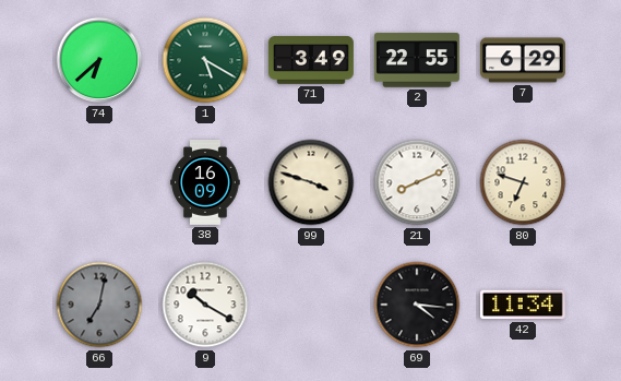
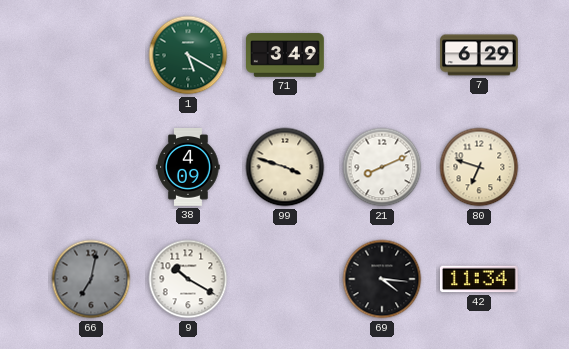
74: 6:38 -> none (99, 60)
2: 22:55 -> none (418, 60)
38: 16:09 -> 4:09 (188, 168)
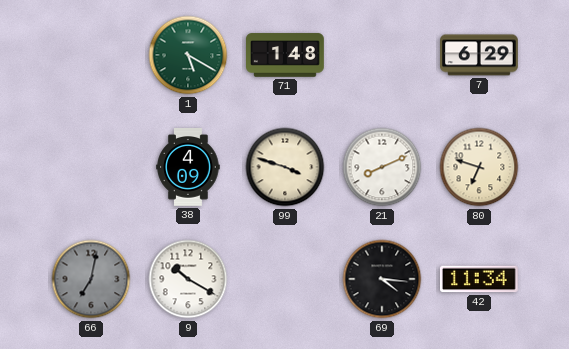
71: 3:49 -> 1:48 (286, 55)
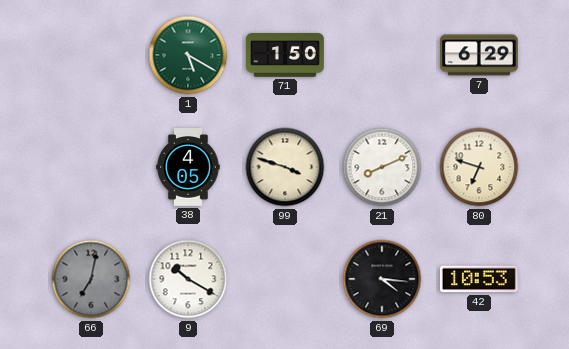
71: 1:48 -> 1:50 (286, 55)
38: 4:09 -> 4:05 (188, 168)
42: 11:34 -> 10:53 (479, 279)
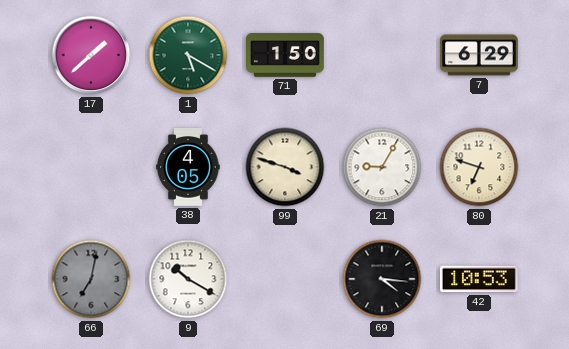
17: none -> 1:38 (91, 55)
21: 8:11 -> 9:05 (382, 167)
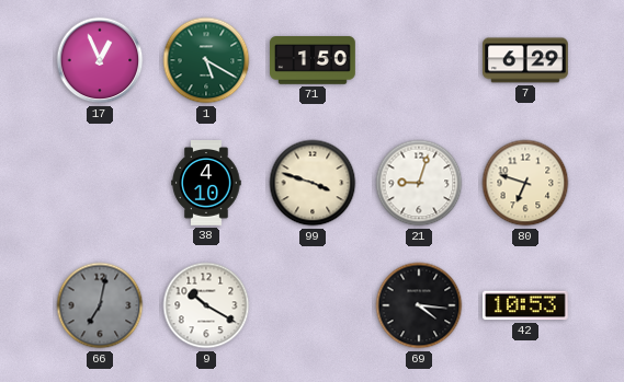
17: 1:38 -> 12:56 (100, 60)
38: 4:05 -> 4:10 (206, 184)
21: 9:05 -> 9:03 (419, 183)
